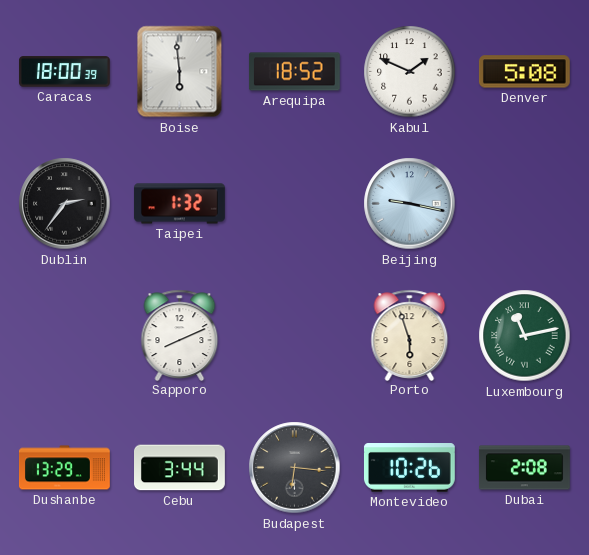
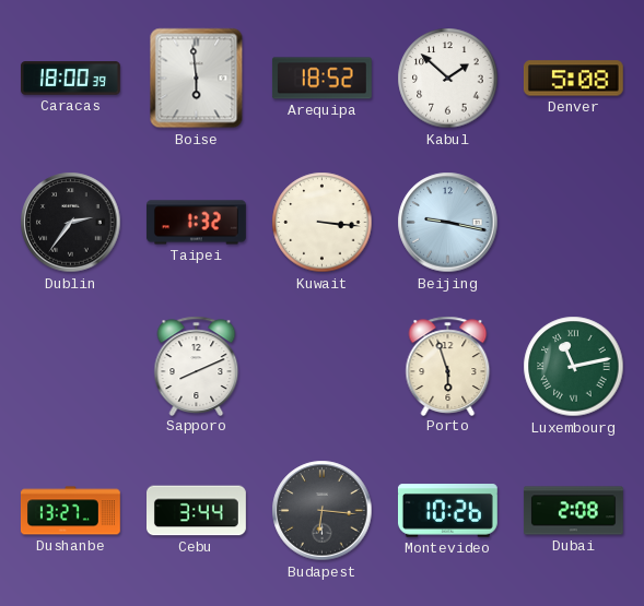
Kabul: 1:49 -> 1:52 (448, 79)
Kuwait: none -> 3:16 (323, 223)
Dushanbe: 13:29 -> 13:27 (70, 511)
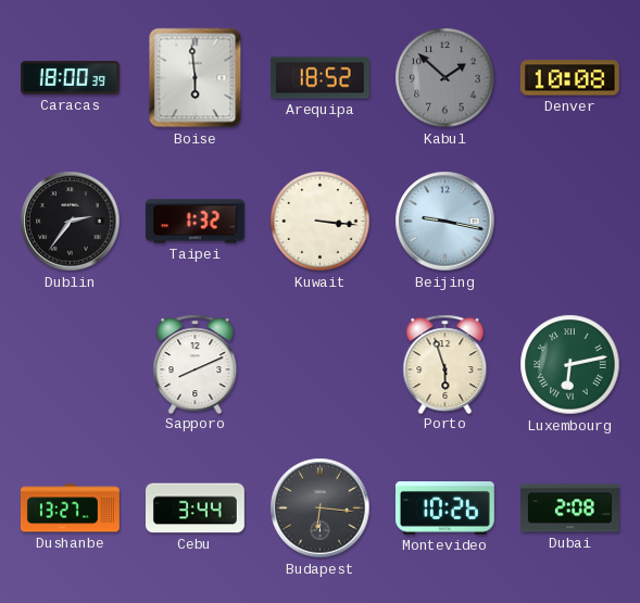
Kabul dial: white -> grey (446, 78)
Denver: 5:08 -> 10:08 (569, 78)
Luxembourg: 11:13 -> 6:13 (570, 365)
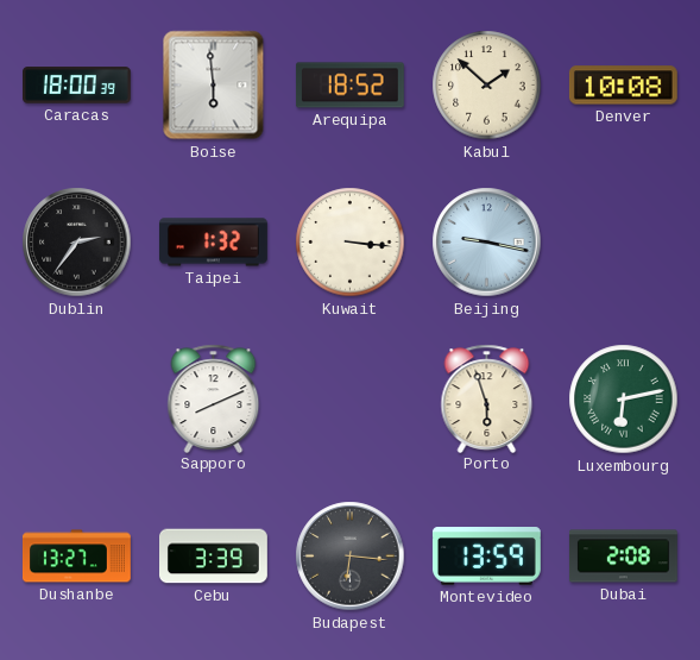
Kabul dial: grey -> cream (487, 86)
Cebu: 3:44 -> 3:39 (214, 557)
Montevideo: 10:26 -> 13:59 (486, 557)
